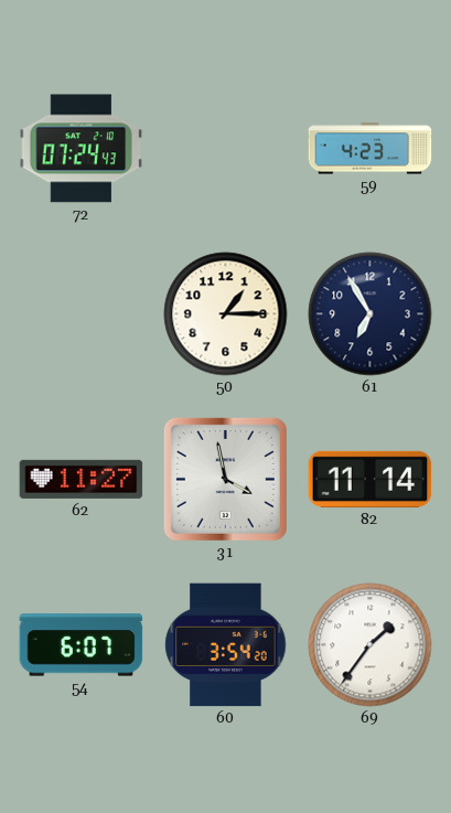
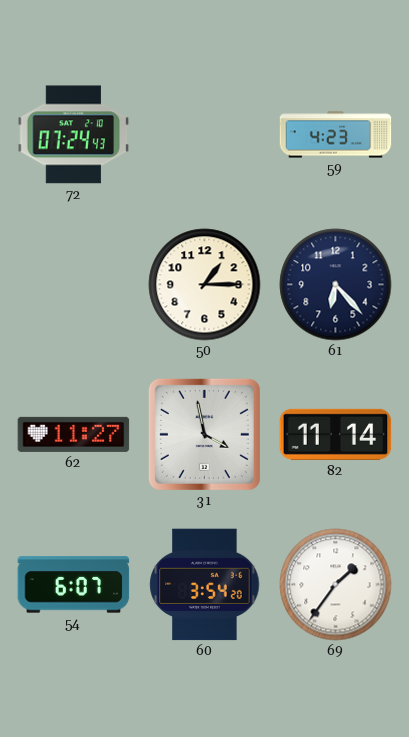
61: 6:55 -> 6:23 (336, 285)
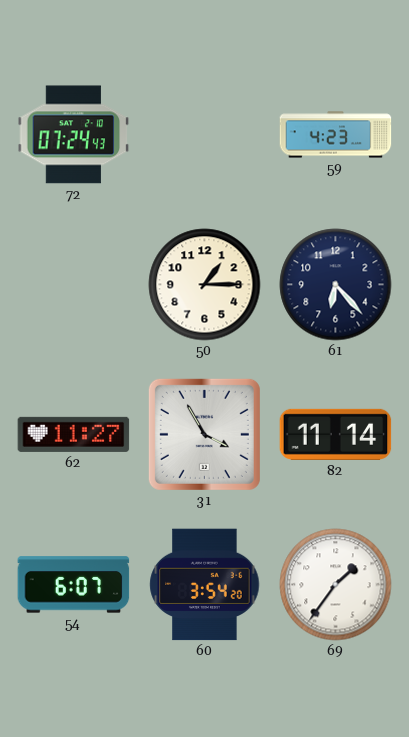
31: 3:58 -> 3:55 (204, 434)
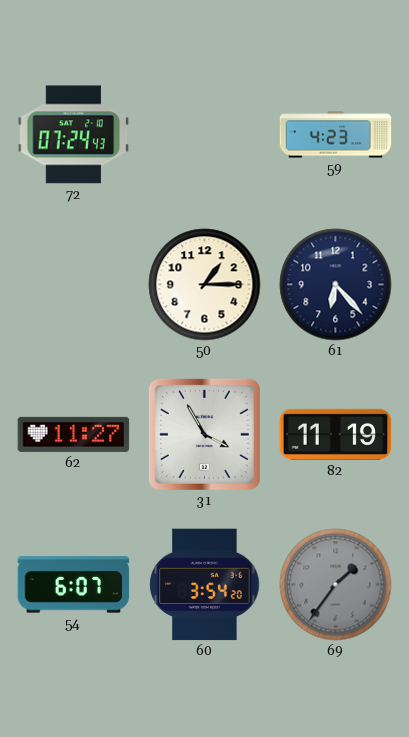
82: 11:14 -> 11:19 (336, 434)
69 dial: white -> grey (336, 585)
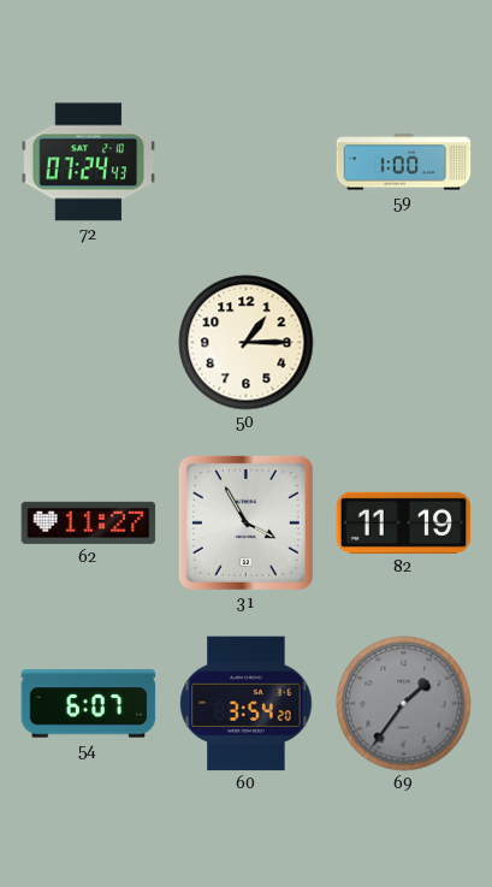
59: 4:23 -> 1:00 (404, 162)
61: 6:23 -> none (336, 285)
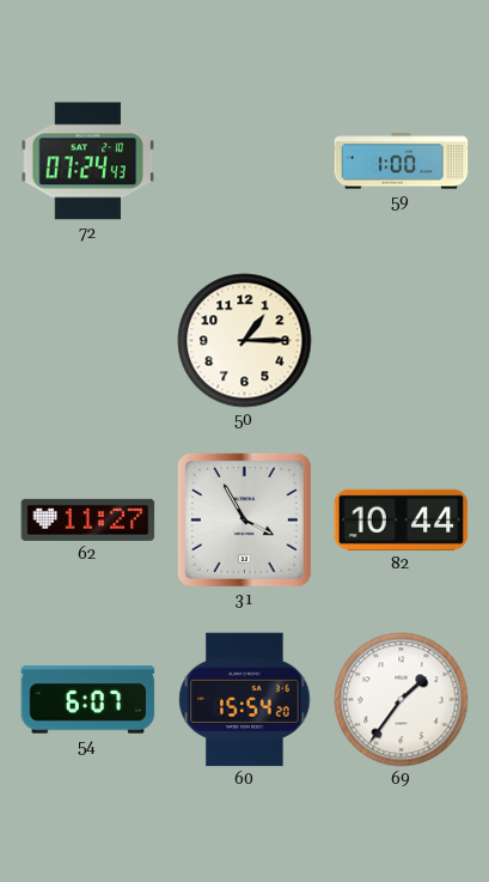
82: 11:19 -> 10:44 (402, 519)
60: 3:54 -> 15:54 (245, 700)
69 dial: grey -> white (402, 700)
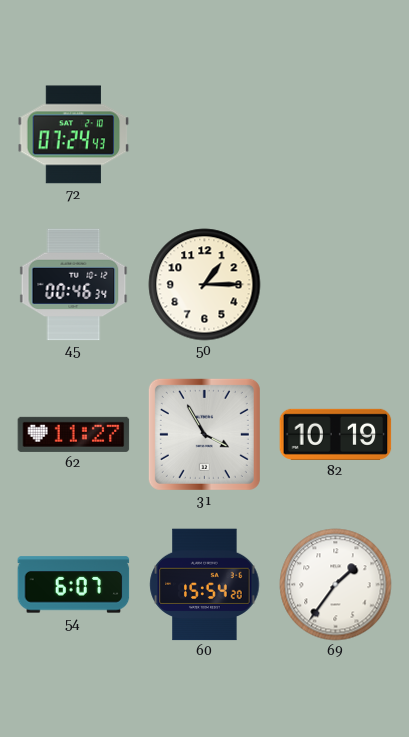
59: 1:00 -> none (402, 162)
45: none -> 00:46 (74, 285)
82: 10:44 -> 10:19 (336, 434)
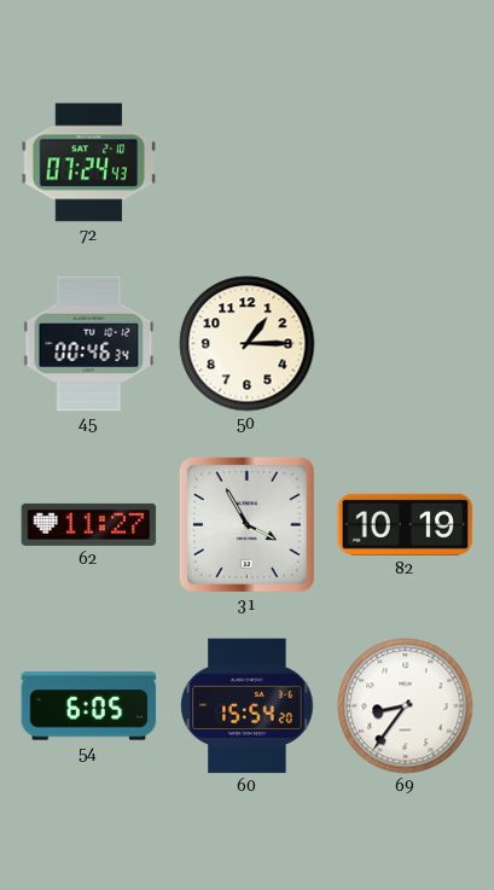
54: 6:07 -> 6:05 (89, 706)
69: 1:36 -> 8:36 (406, 706)
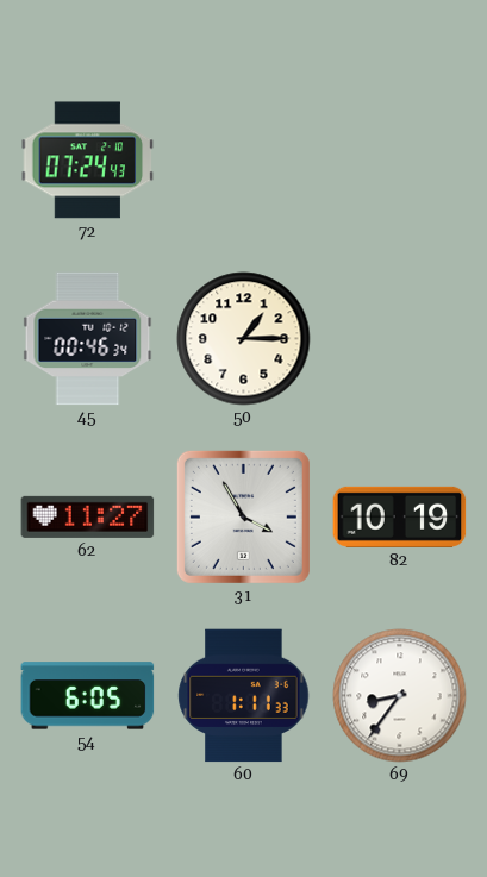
60: 15:54 -> 1:11 (244, 696)
